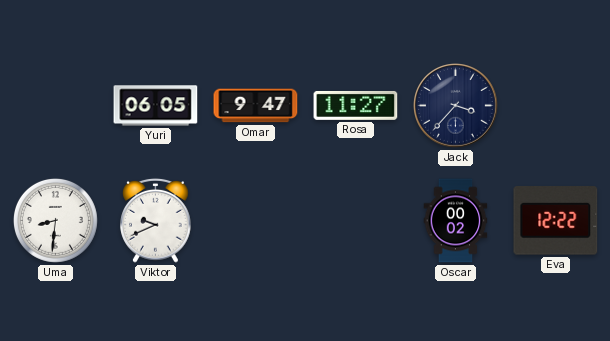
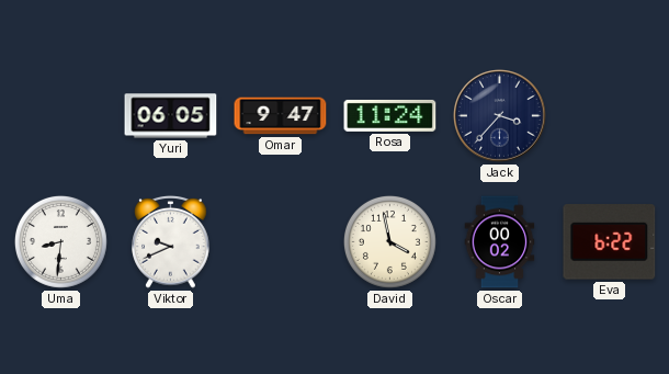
Rosa: 11:27 -> 11:24 (390, 115)
David: none -> 3:58 (389, 241)
Eva: 12:22 -> 6:22 (610, 242)
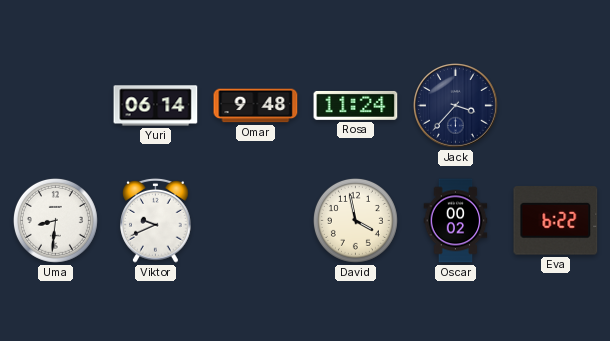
Yuri: 06:05 -> 06:14 (156, 106)
Omar: 9:47 -> 9:48 (256, 106)
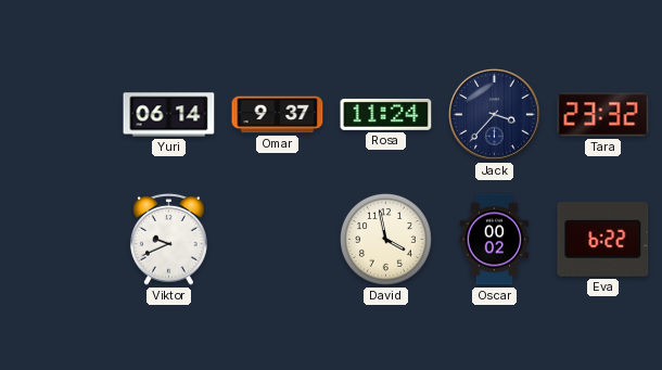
Omar: 9:48 -> 9:37 (278, 115)
Tara: none -> 23:32 (603, 115)
Uma: 8:31 -> none (55, 220)
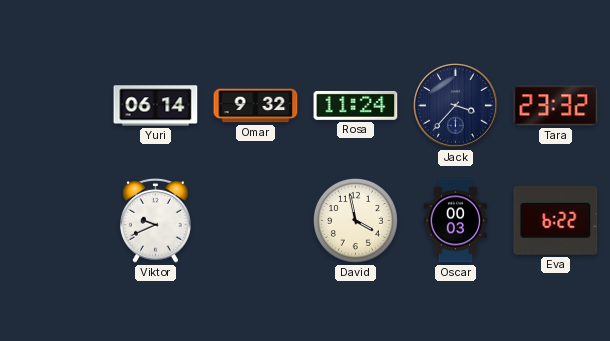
Omar: 9:37 -> 9:32 (256, 106)
Oscar: 00:02 -> 00:03 (456, 221)
